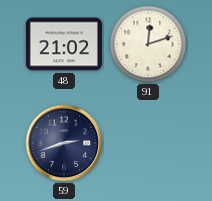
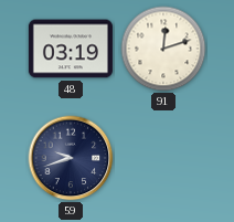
48: 21:02 -> 03:19 (71, 49)
59: 2:42 -> 9:42 (71, 158)
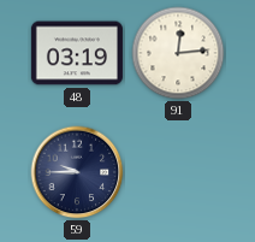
91: 12:12 -> 12:14 (178, 53)
59: 9:42 -> 9:45 (77, 172)
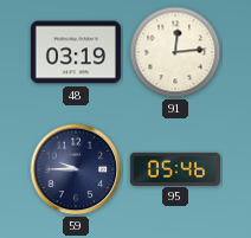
95: none -> 05:46 (175, 168)
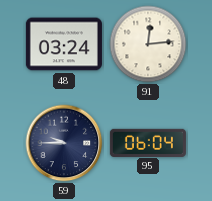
48: 03:19 -> 03:24 (64, 44)
95: 05:46 -> 06:04 (148, 142)
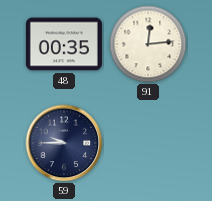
48: 03:24 -> 00:35 (64, 44)
95: 06:04 -> none (148, 142)
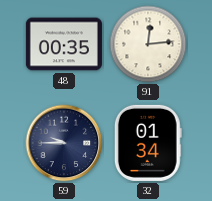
32: none -> 01:34 (148, 143)
